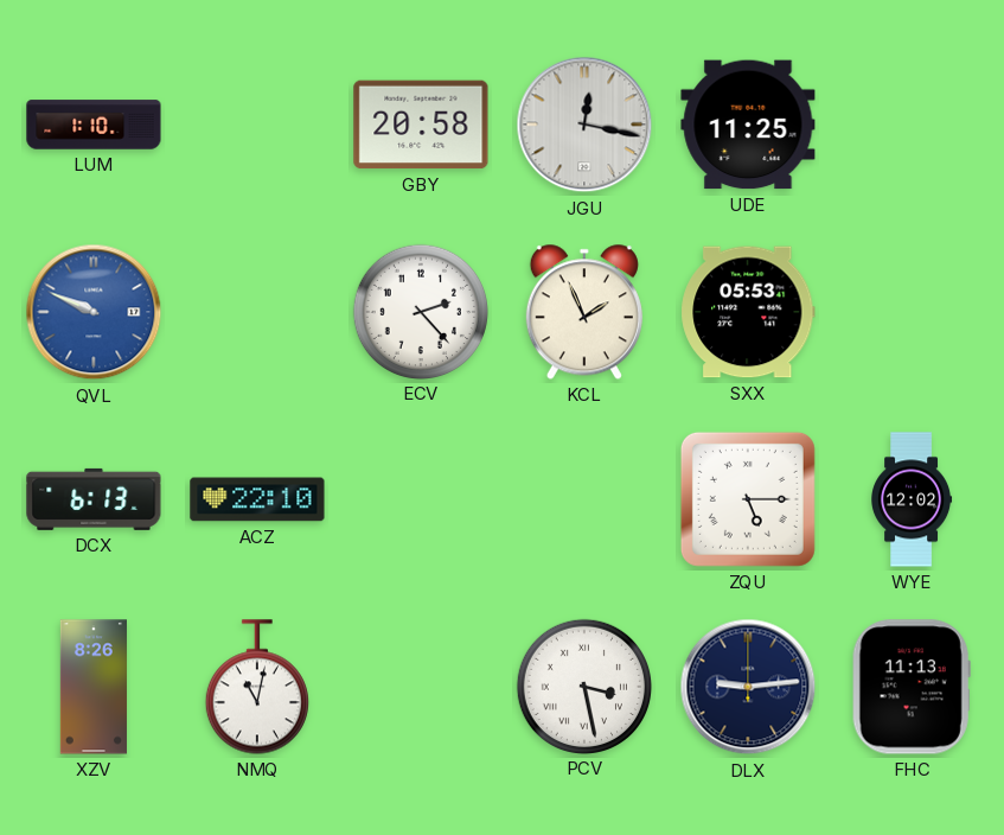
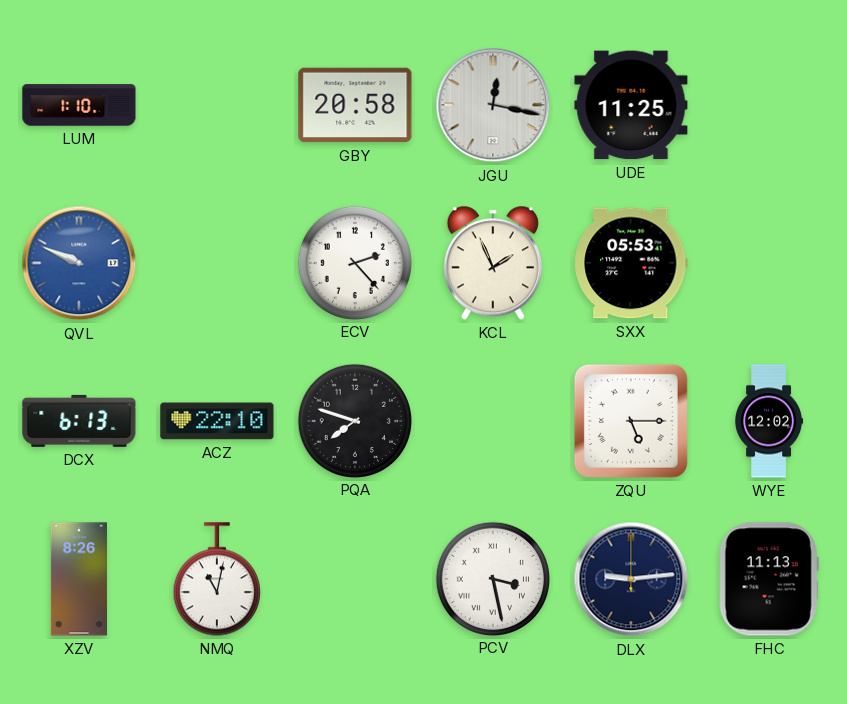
PQA: none -> 7:48 (354, 420)
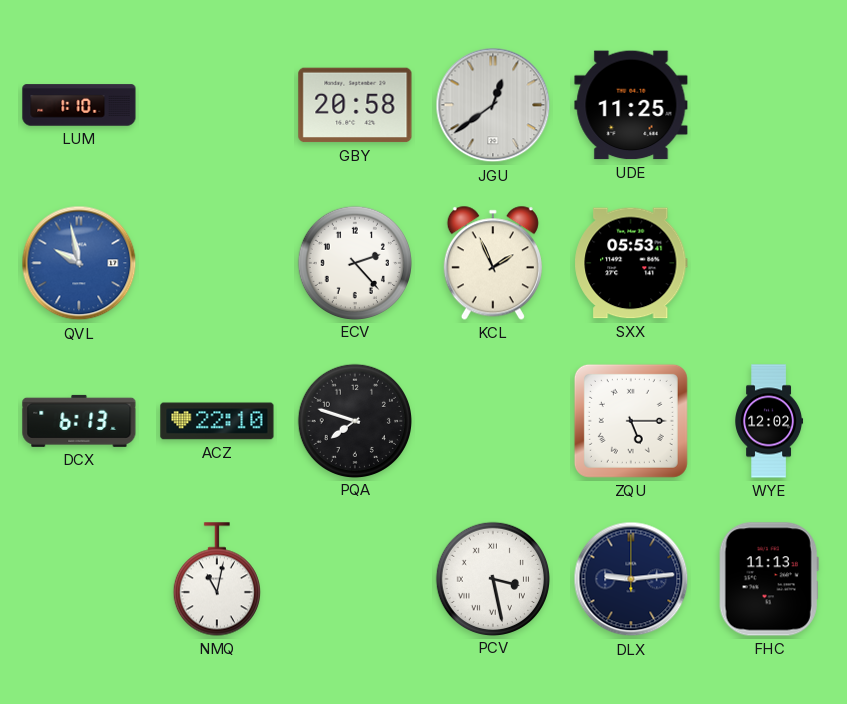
JGU: 12:17 -> 12:39 (493, 105)
QVL: 9:49 -> 9:58 (79, 263)
XZV: 8:26 -> none (79, 579)
